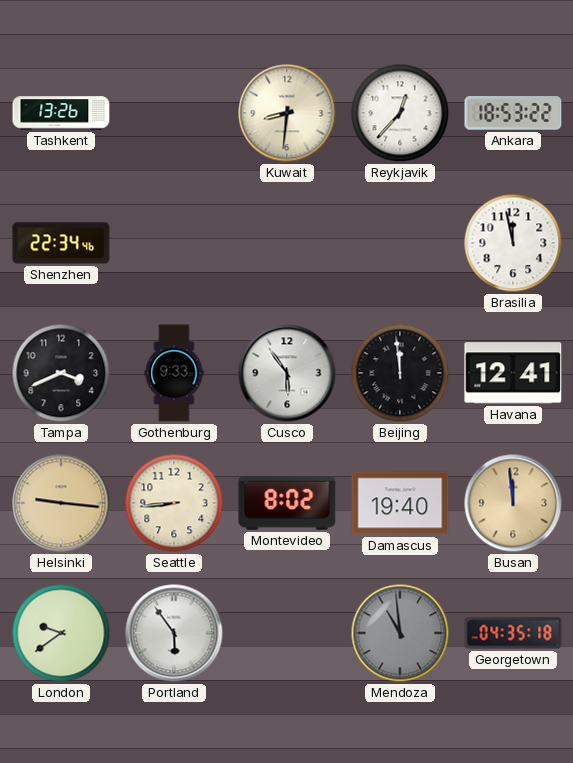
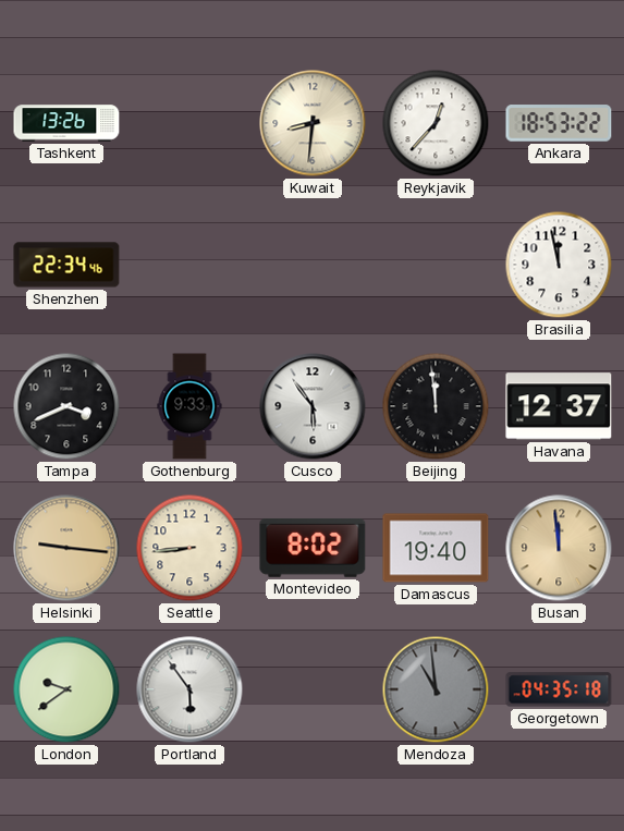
Havana: 12:41 -> 12:37 (559, 406)
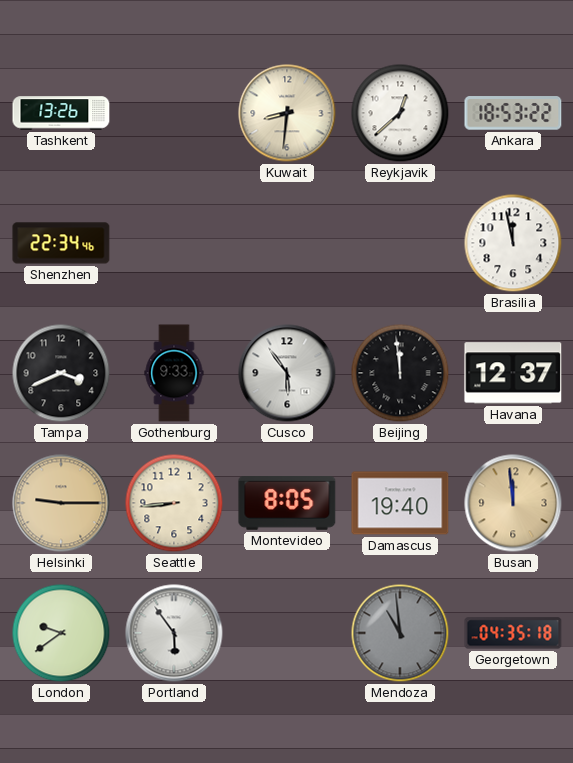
Reykjavik: 12:37 -> 12:38 (400, 113)
Helsinki: 9:16 -> 9:15 (61, 503)
Montevideo: 8:02 -> 8:05 (287, 504)
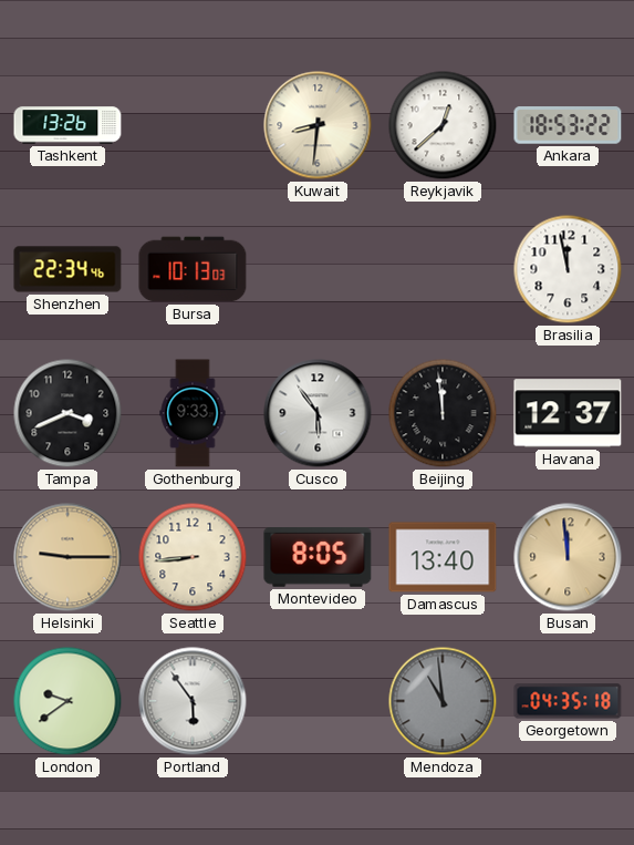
Bursa: none -> 10:13 (193, 269)
Damascus: 19:40 -> 13:40 (443, 557)
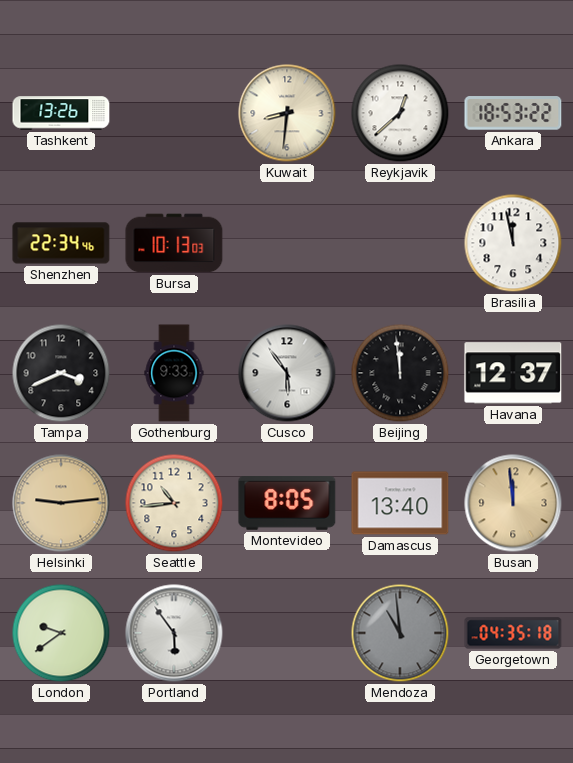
Helsinki: 9:15 -> 9:14 (61, 503)
Seattle: 8:44 -> 10:44 (174, 503)
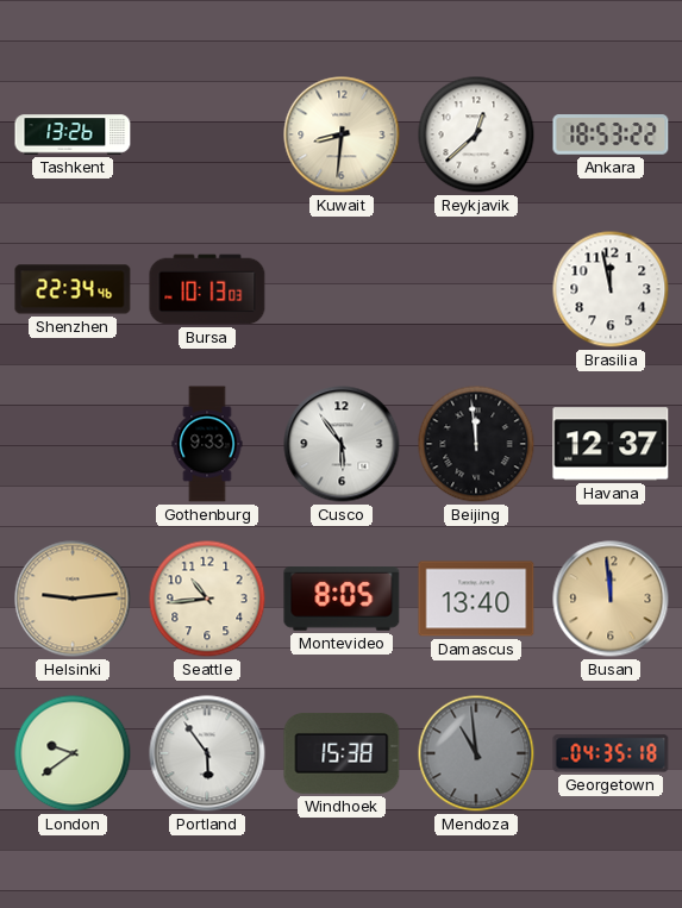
Tampa: 3:41 -> none (61, 373)
Windhoek: none -> 15:38 (342, 753)
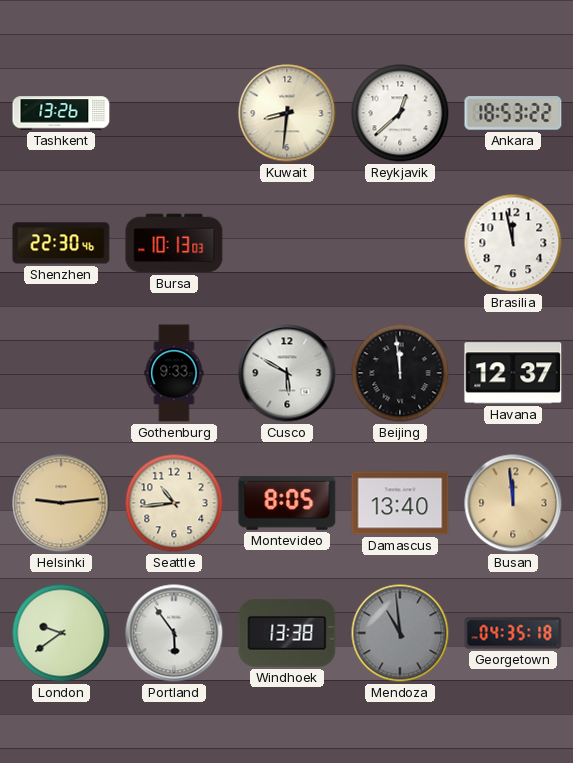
Shenzhen: 22:34 -> 22:30 (61, 243)
Cusco: 5:54 -> 5:50 (287, 373)
Windhoek: 15:38 -> 13:38 (287, 633)
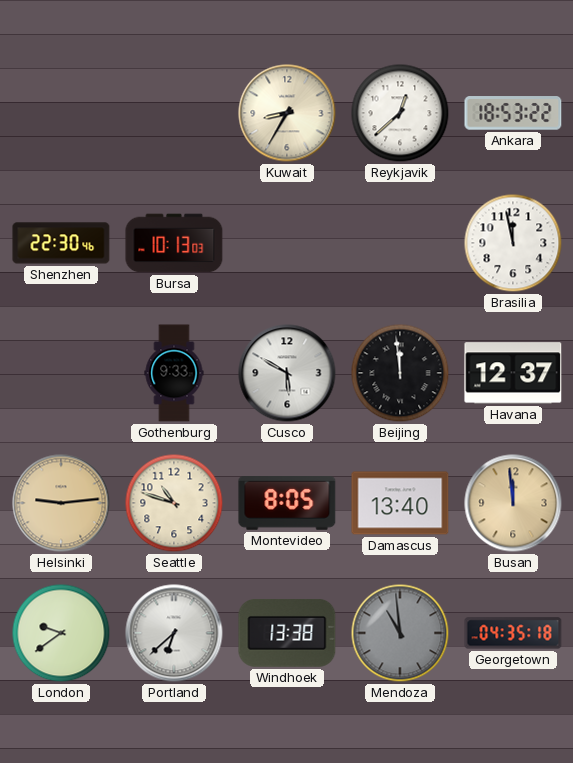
Tashkent: 13:26 -> none (61, 113)
Kuwait: 8:31 -> 8:35 (287, 113)
Seattle: 10:44 -> 10:48 (174, 503)
Portland: 5:54 -> 6:38 (174, 633)
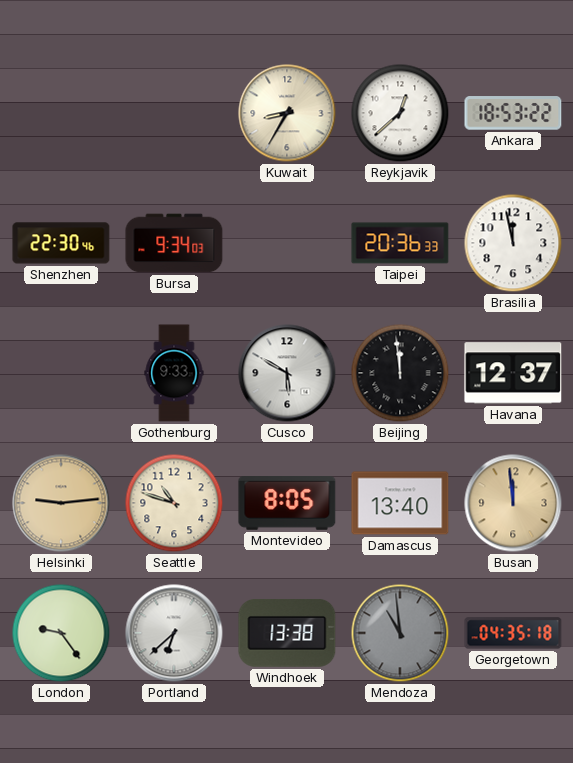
Bursa: 10:13 -> 9:34 (174, 243)
Taipei: none -> 20:36 (400, 243)
London: 9:39 -> 9:24 (61, 633)
